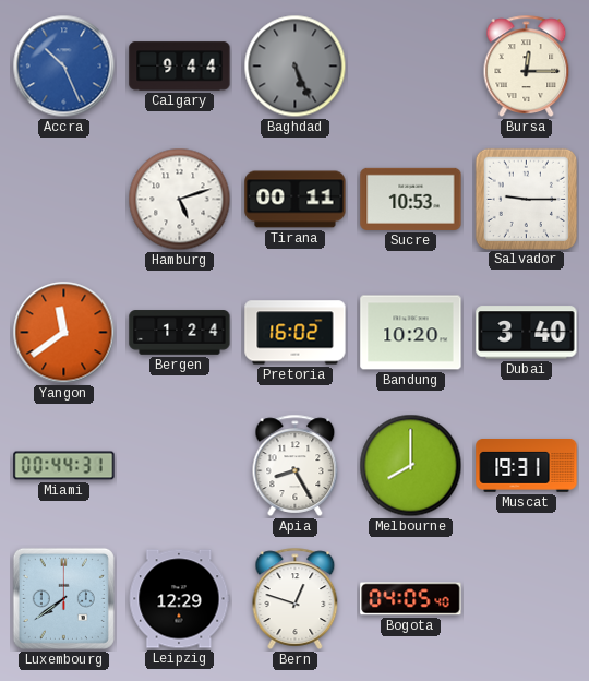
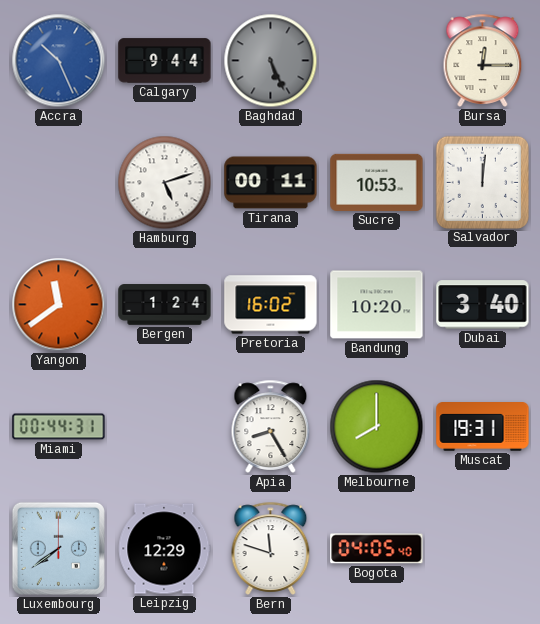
Salvador: 9:15 -> 12:01 (482, 182)
Bern: 12:48 -> 11:48 (271, 548)
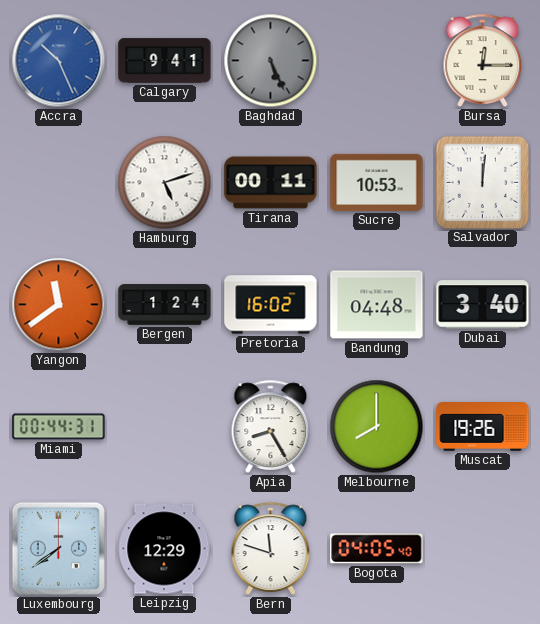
Calgary: 9:44 -> 9:41 (165, 61)
Bandung: 10:20 -> 04:48 (377, 305)
Muscat: 19:31 -> 19:26 (483, 427)
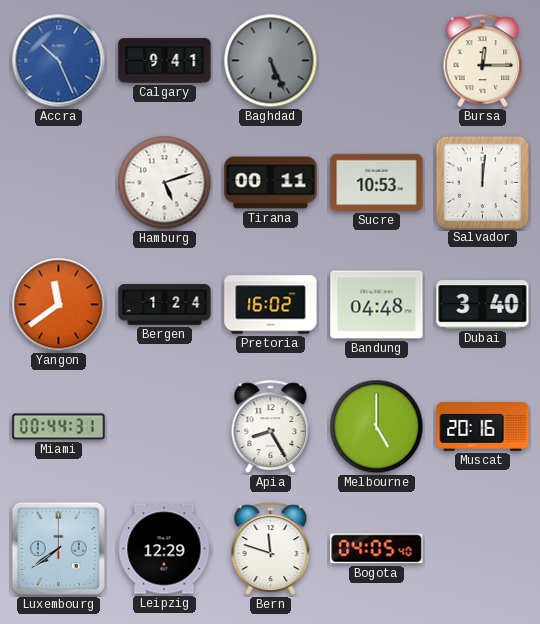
Melbourne: 8:00 -> 5:00 (377, 427)
Muscat: 19:26 -> 20:16 (483, 427)
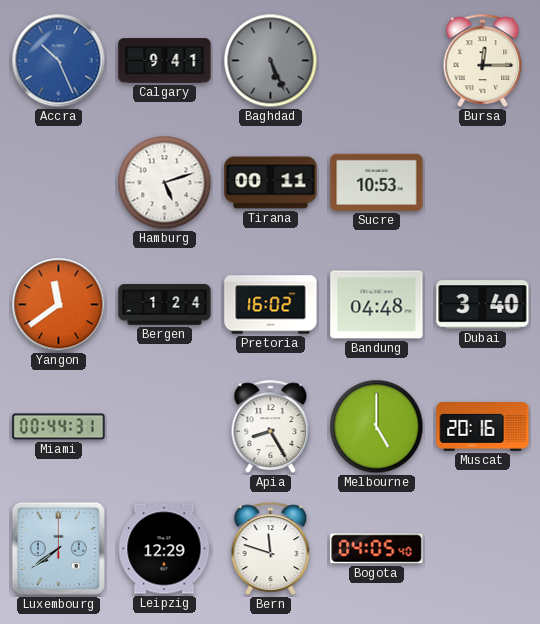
Salvador: 12:01 -> none (482, 182)
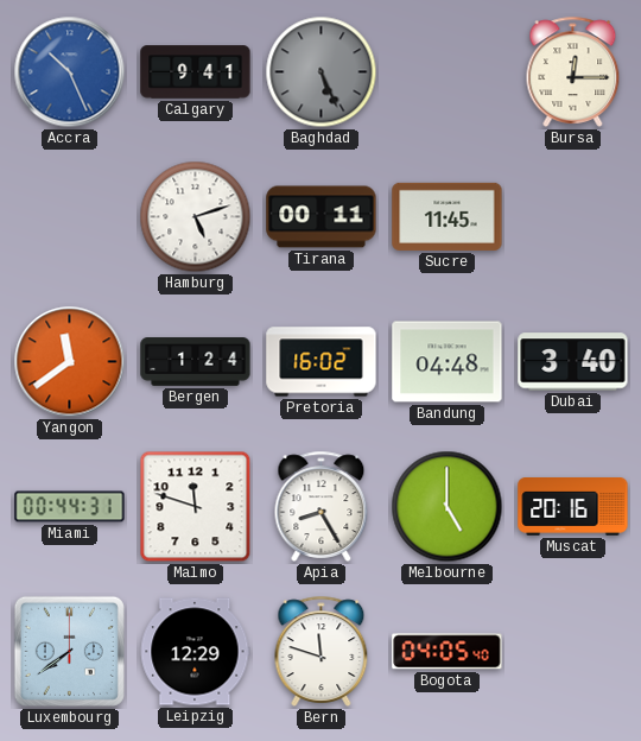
Sucre: 10:53 -> 11:45 (448, 216)
Malmo: none -> 11:48 (196, 507)
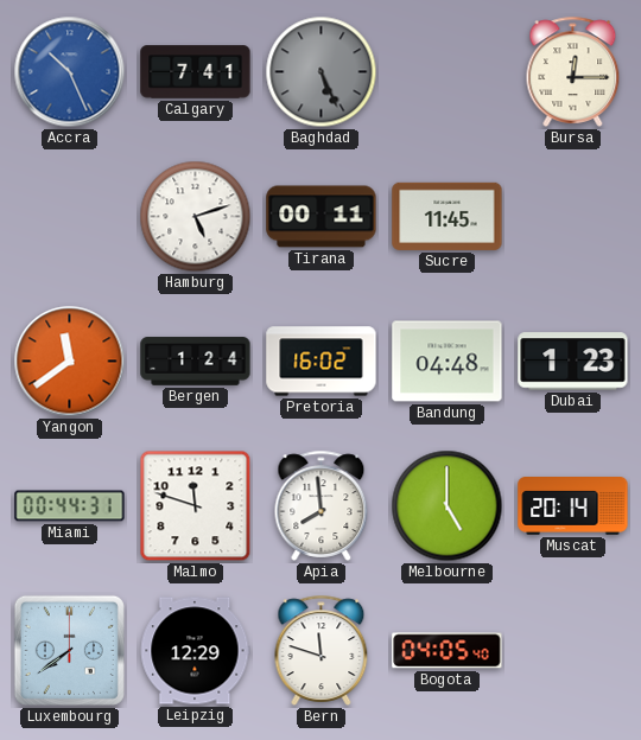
Calgary: 9:41 -> 7:41 (196, 72)
Dubai: 3:40 -> 1:23 (573, 362)
Apia: 8:25 -> 7:59 (322, 505)
Muscat: 20:16 -> 20:14 (573, 506)
